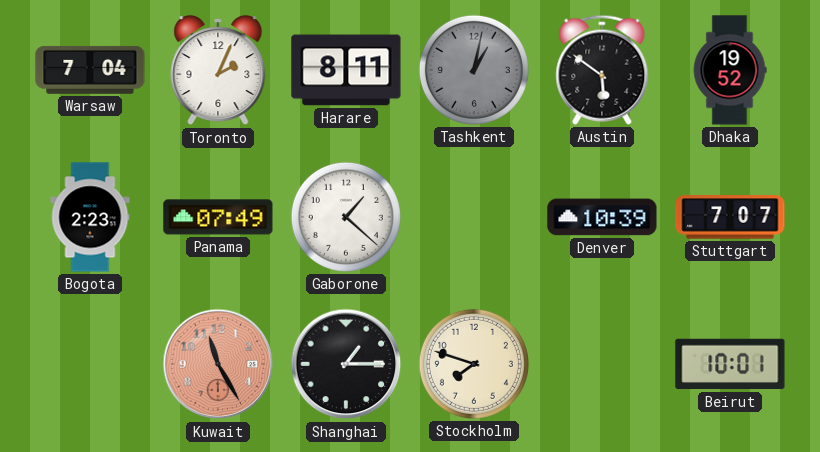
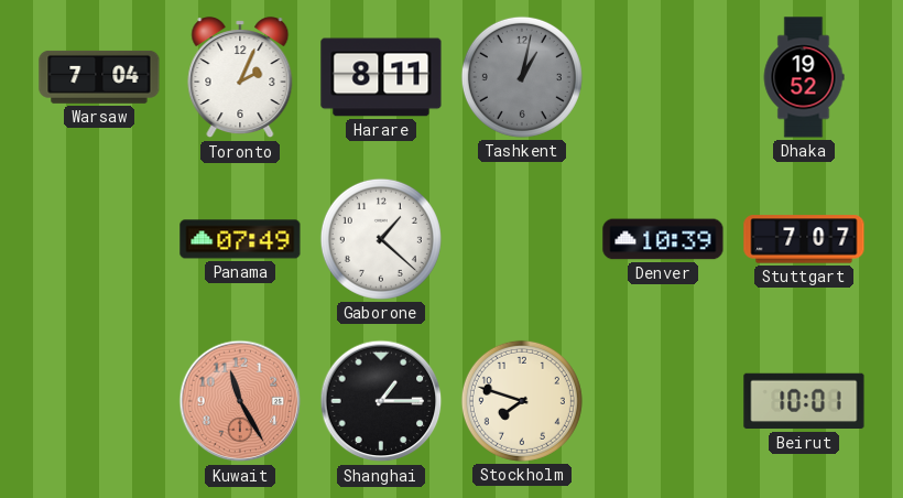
Austin: 5:51 -> none (602, 70)
Bogota: 2:23 -> none (90, 217)
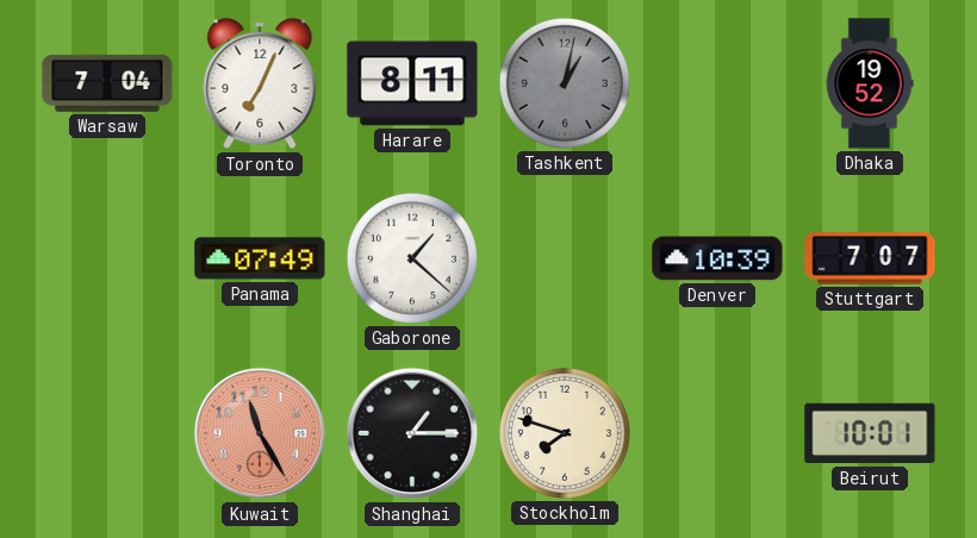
Toronto: 2:04 -> 7:04 (260, 85)
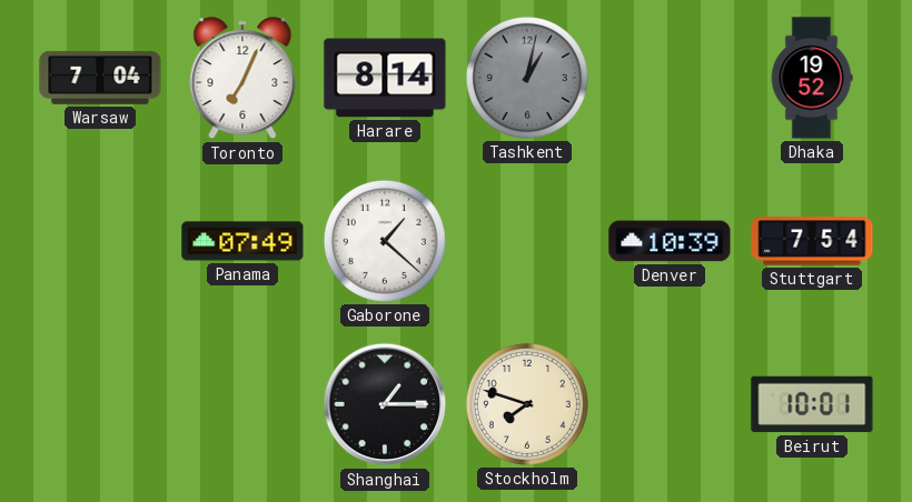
Harare: 8:11 -> 8:14 (385, 78)
Stuttgart: 7:07 -> 7:54 (812, 241)
Kuwait: 11:25 -> none (260, 433)
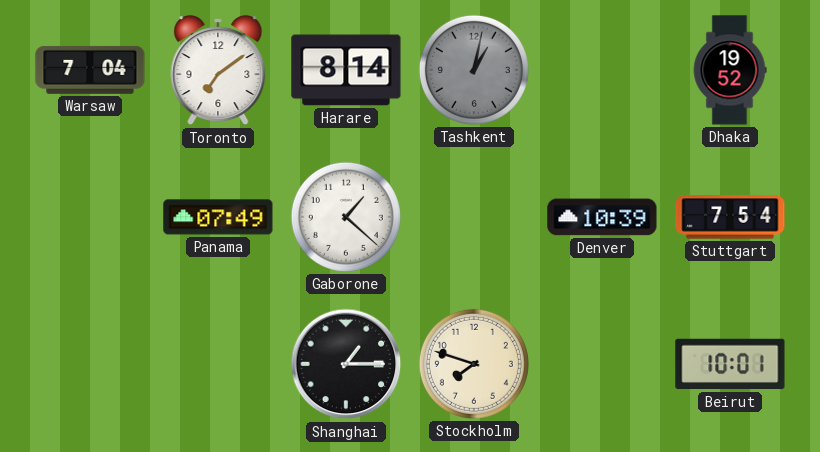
Toronto: 7:04 -> 7:09 (218, 71)
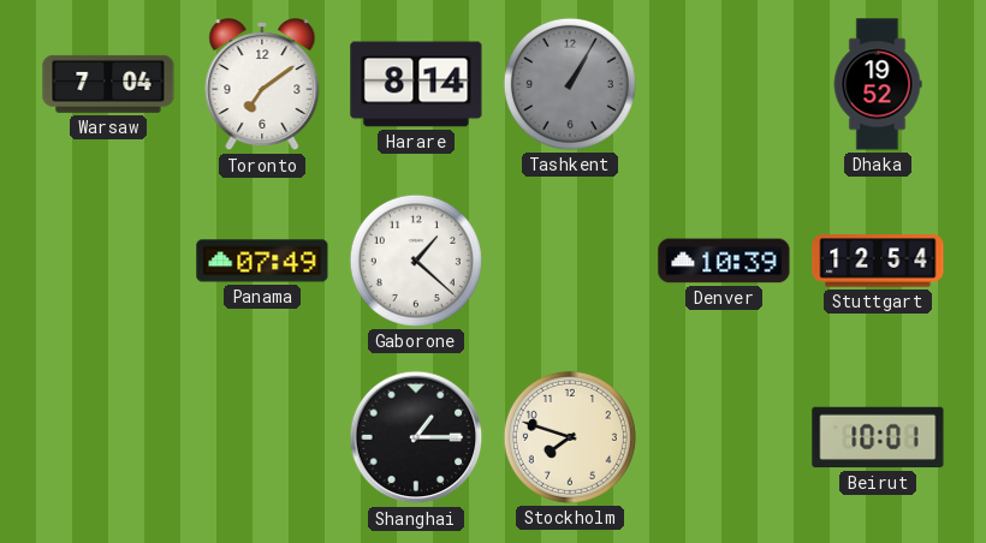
Tashkent: 1:02 -> 1:05 (570, 84)
Stuttgart: 7:54 -> 12:54 (878, 261)
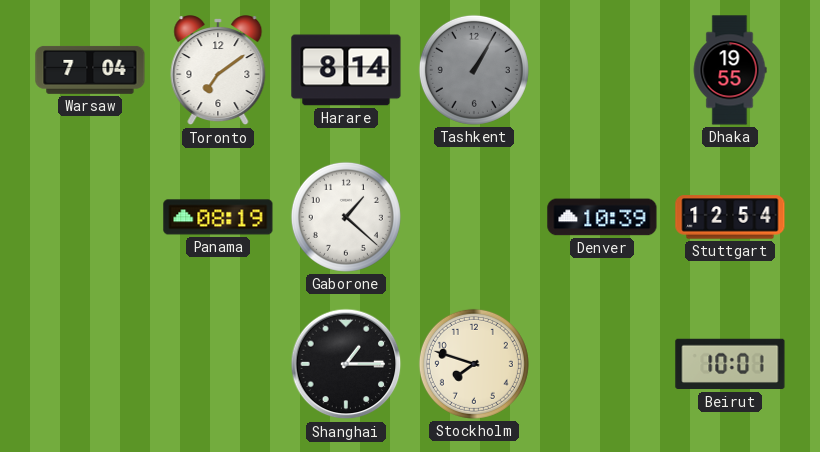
Dhaka: 19:52 -> 19:55 (730, 70)
Panama: 07:49 -> 08:19 (218, 217)
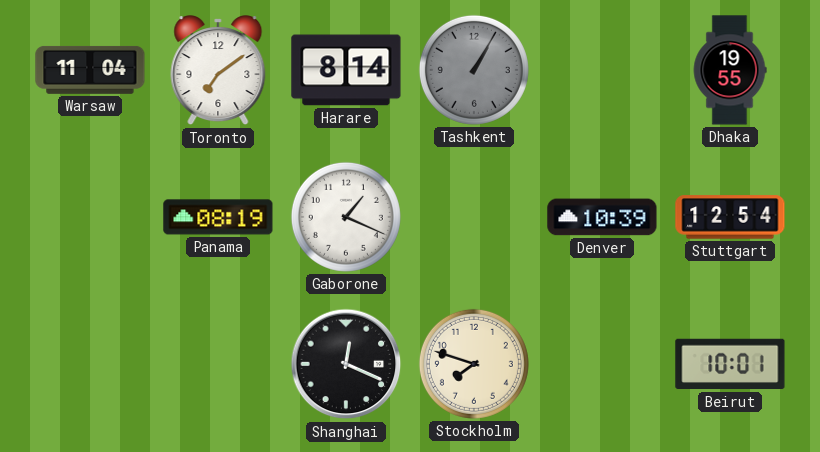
Warsaw: 7:04 -> 11:04 (90, 70)
Gaborone: 1:22 -> 1:19 (346, 217)
Shanghai: 1:15 -> 12:19 (346, 364)
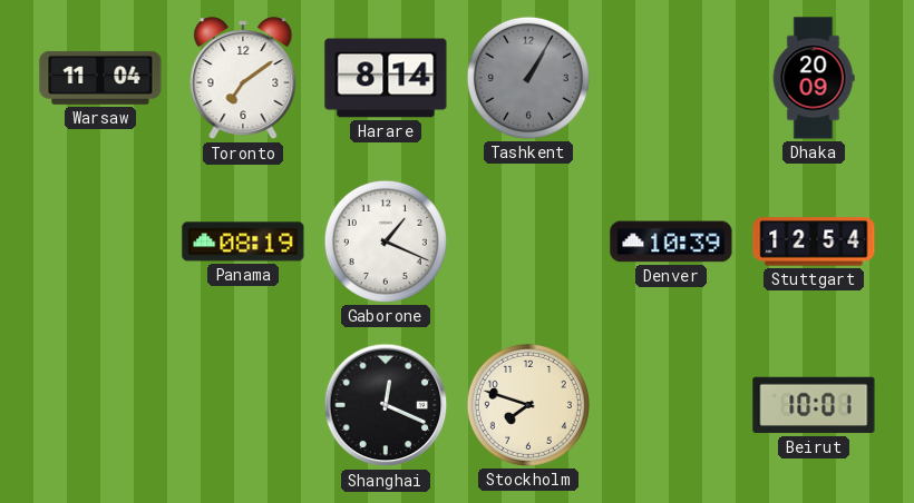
Dhaka: 19:55 -> 20:09 (814, 78)
